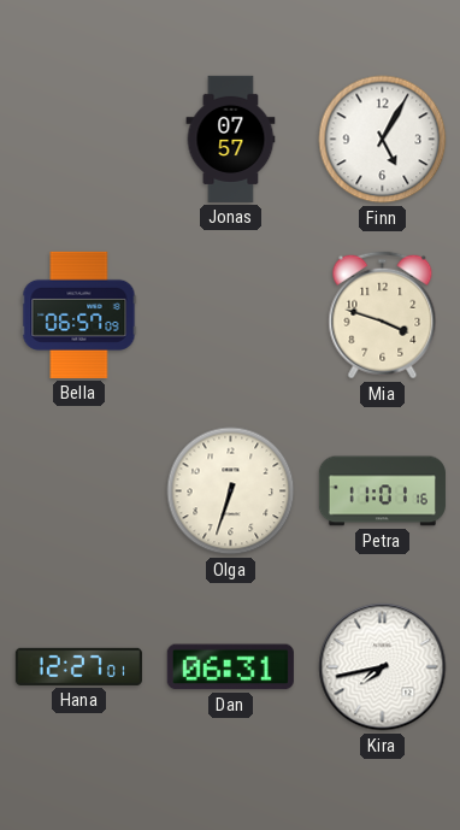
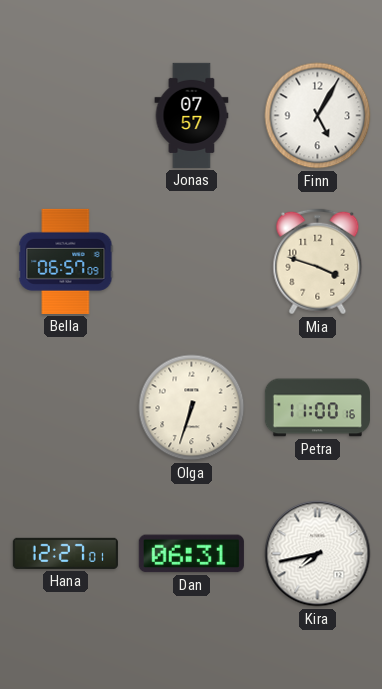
Petra: 11:01 -> 11:00 (317, 408)
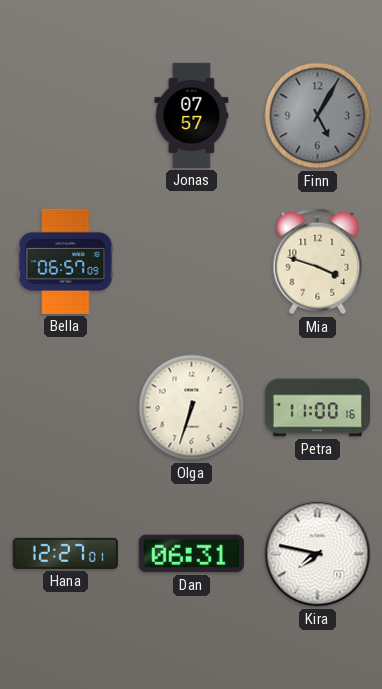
Finn dial: white -> grey (318, 116)
Kira: 7:43 -> 7:47 (318, 554)
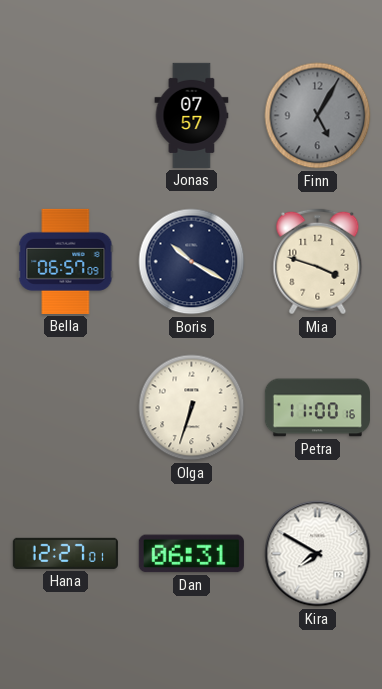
Boris: none -> 10:20 (192, 262)
Kira: 7:47 -> 7:50 (318, 554)
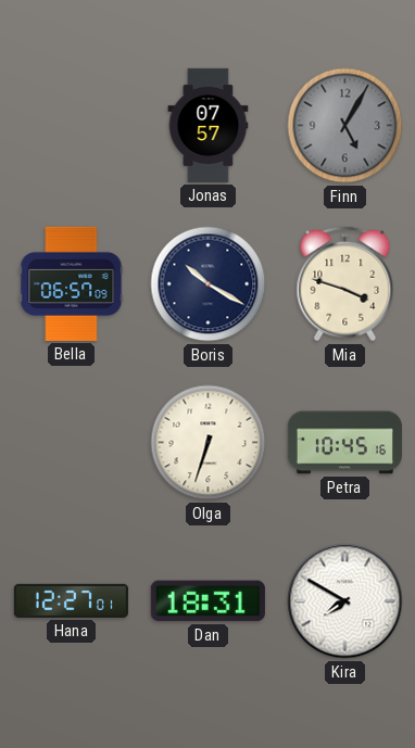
Petra: 11:00 -> 10:45 (344, 443)
Dan: 06:31 -> 18:31 (207, 601)
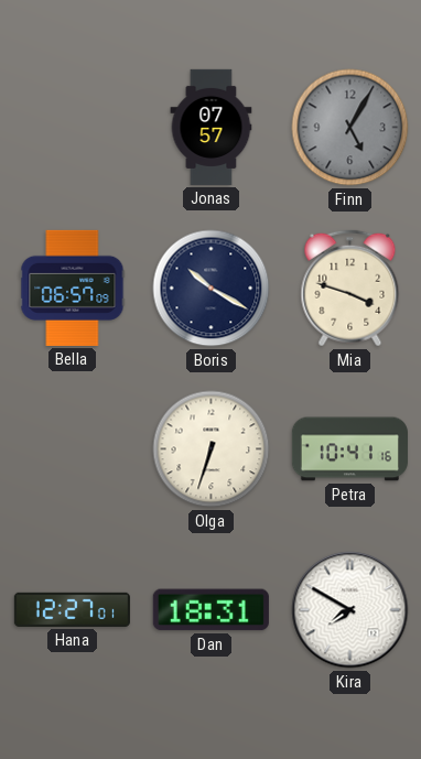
Petra: 10:45 -> 10:41 (349, 449)
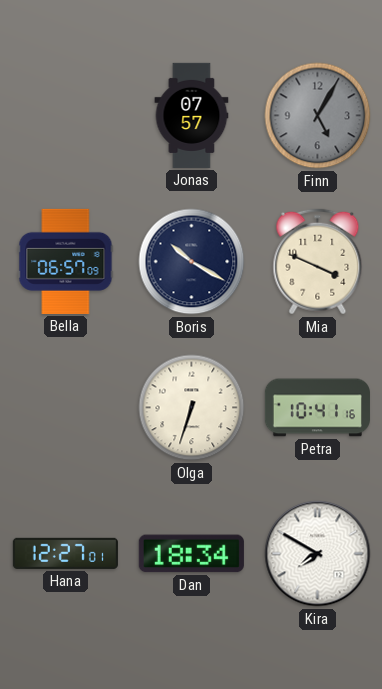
Mia: 3:48 -> 3:49 (318, 262)
Dan: 18:31 -> 18:34 (191, 554)
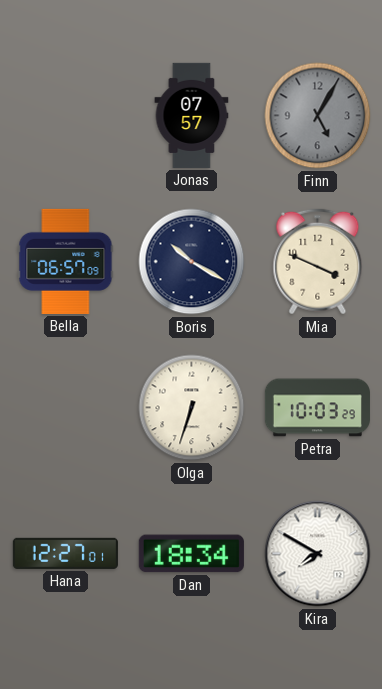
Petra: 10:41 -> 10:03 (317, 408)
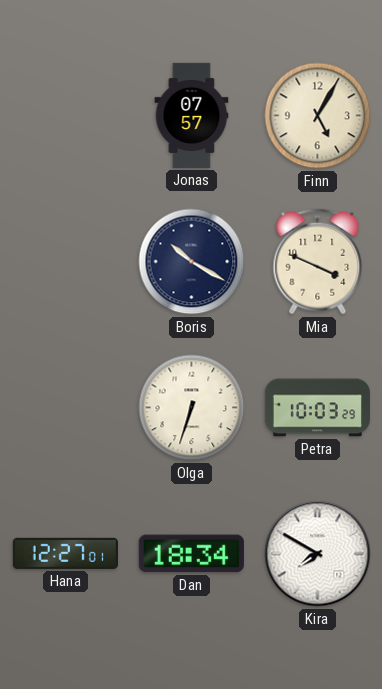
Finn dial: grey -> cream (318, 116)
Bella: 06:57 -> none (66, 261)
